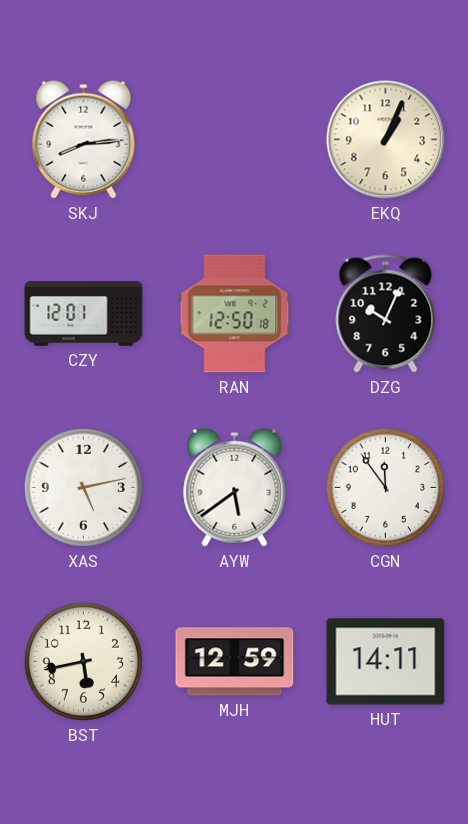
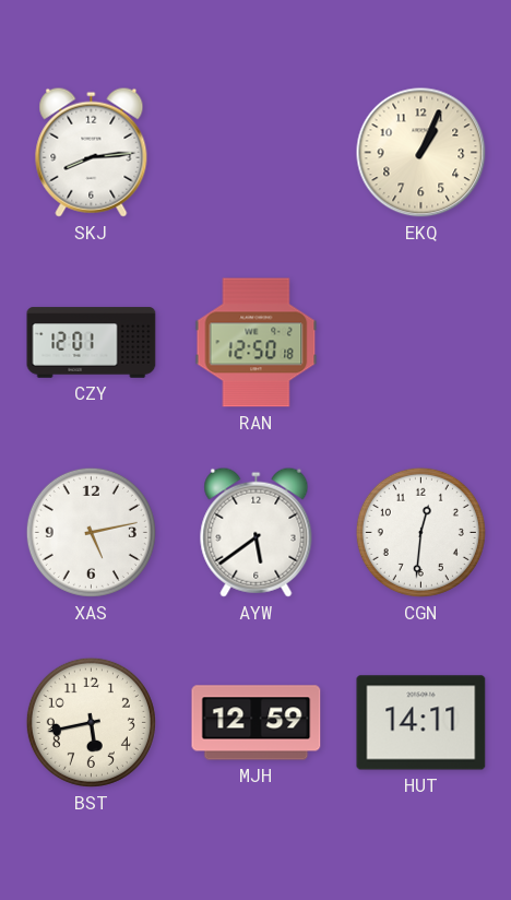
DZG: 10:04 -> none (386, 314)
CGN: 11:54 -> 12:31 (420, 532)
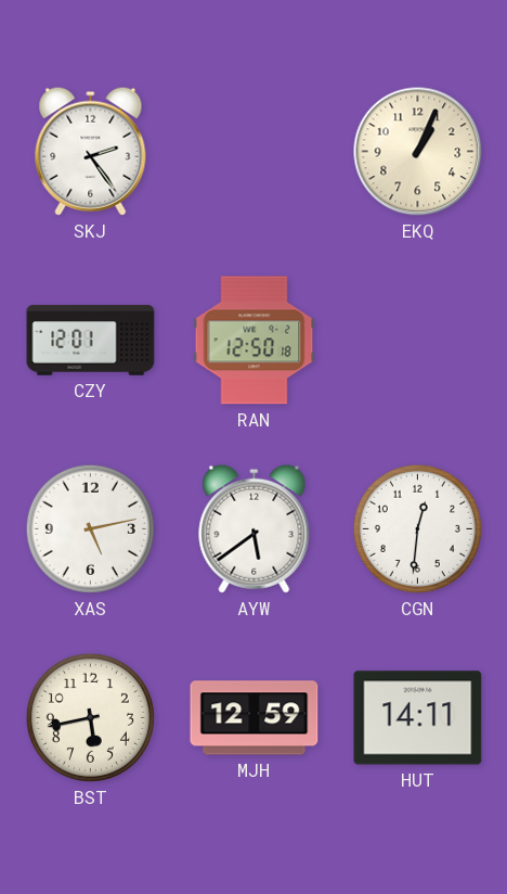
SKJ: 8:14 -> 2:24 (91, 151)
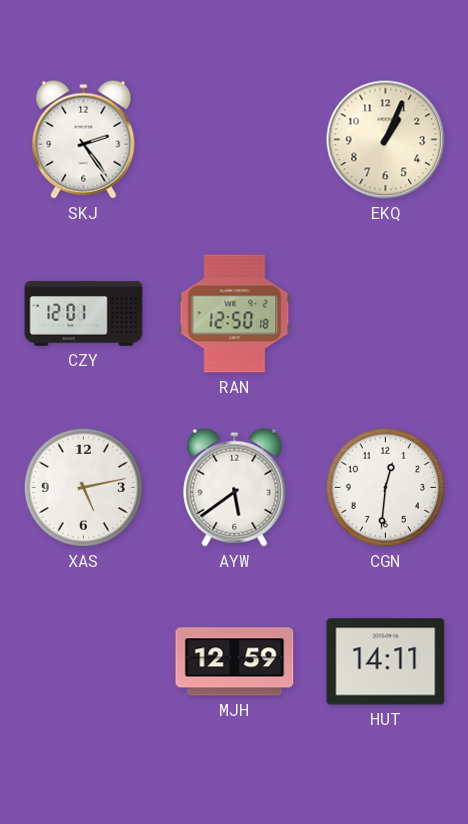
BST: 5:43 -> none (90, 717)
